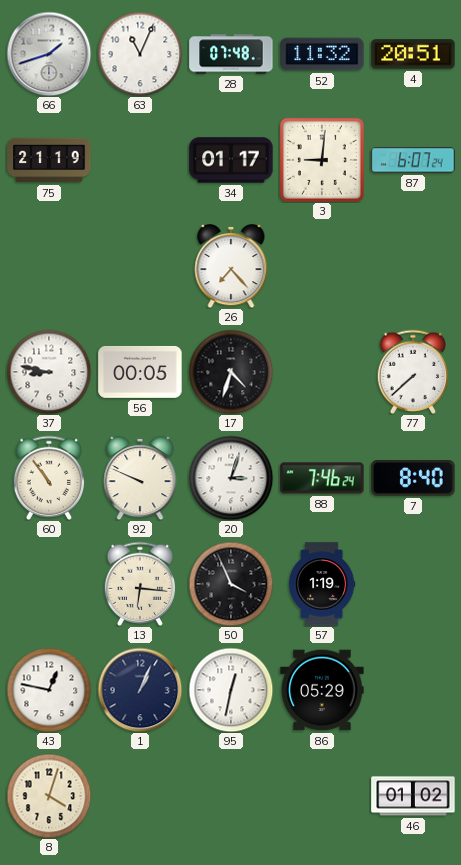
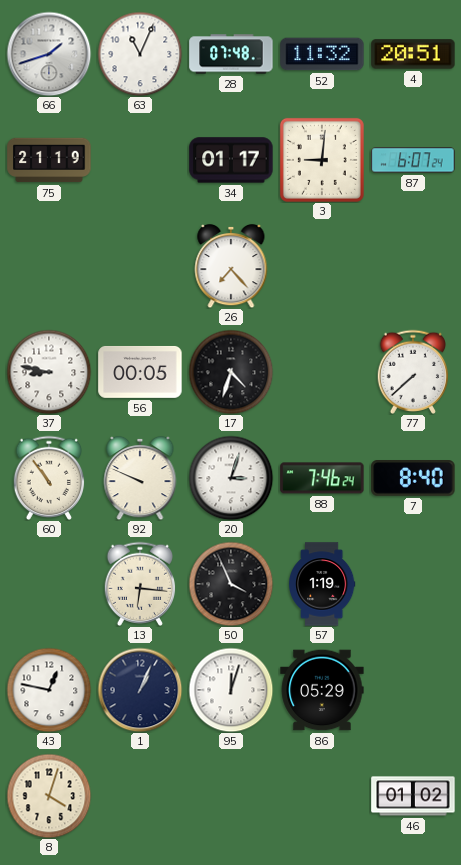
95: 12:32 -> 12:03 (231, 690)
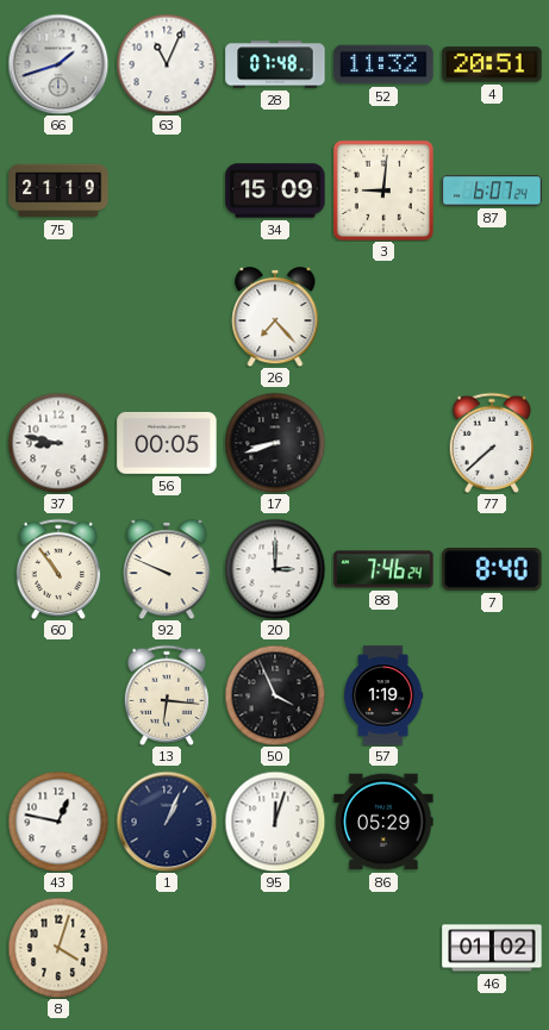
34: 01:17 -> 15:09 (275, 191)
17: 4:33 -> 8:42 (275, 443)
20: 3:03 -> 3:00 (275, 569)
